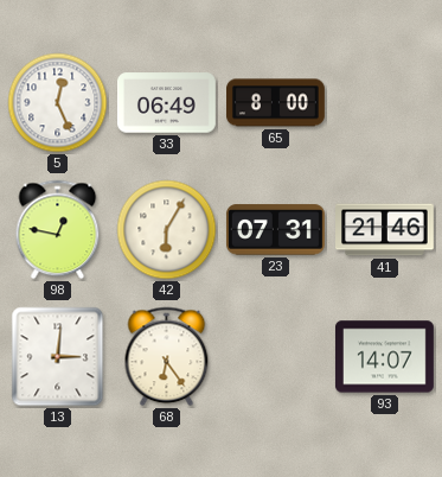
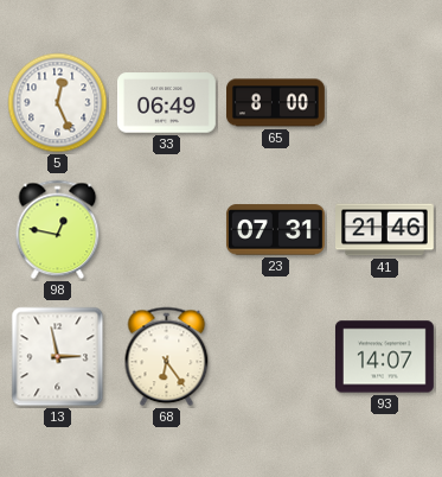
42: 6:05 -> none (167, 230)
13: 3:01 -> 2:58 (58, 357)
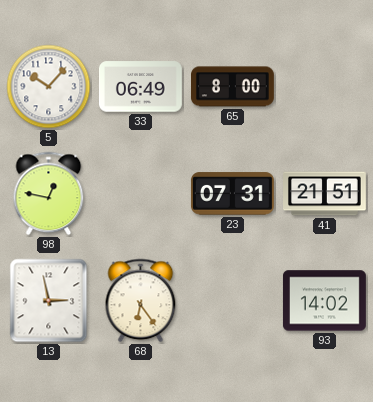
5: 12:26 -> 10:07 (49, 87)
41: 21:46 -> 21:51 (325, 194)
93: 14:07 -> 14:02 (324, 301)
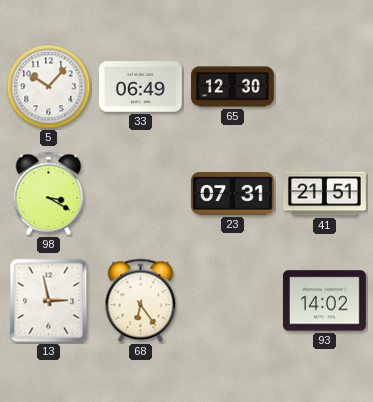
65: 8:00 -> 12:30 (233, 87)
98: 12:47 -> 3:20 (49, 194)
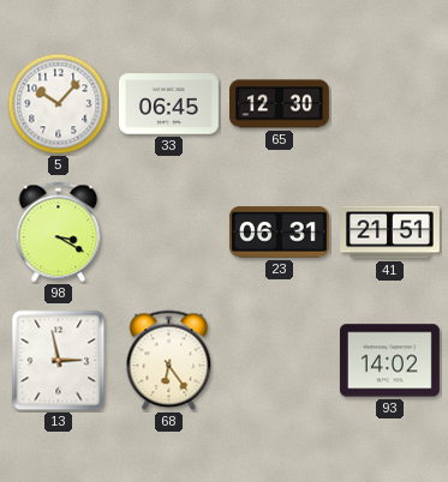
33: 06:49 -> 06:45 (168, 104)
23: 07:31 -> 06:31 (279, 233)
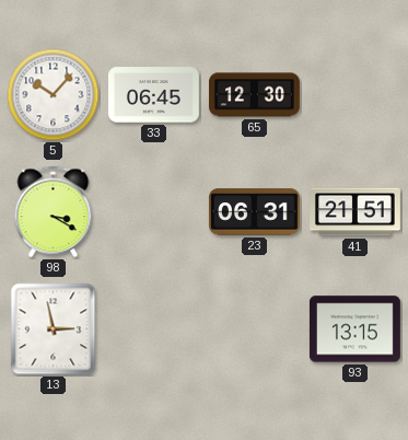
68: 6:24 -> none (169, 361)
93: 14:02 -> 13:15 (354, 329)
